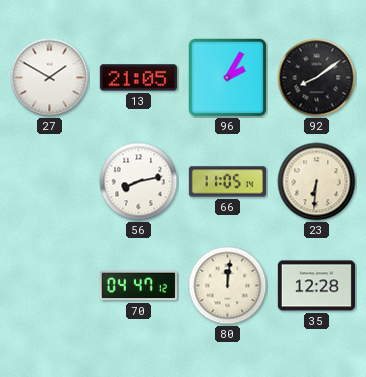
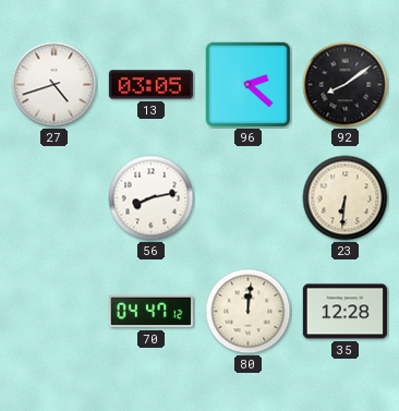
27: 1:50 -> 4:42 (55, 85)
13: 21:05 -> 03:05 (150, 85)
96: 2:05 -> 2:22 (249, 85)
66: 11:05 -> none (227, 182)
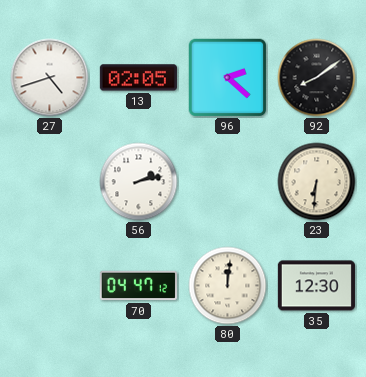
13: 03:05 -> 02:05 (138, 78)
56: 8:13 -> 2:13 (139, 182)
35: 12:28 -> 12:30 (316, 286)
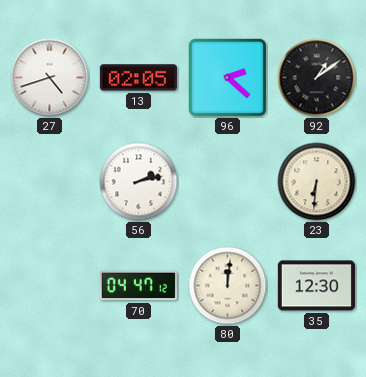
92: 8:09 -> 1:09 (317, 78)
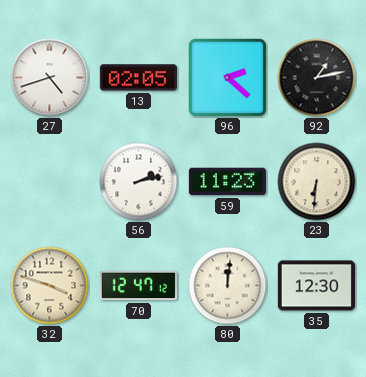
92: 1:09 -> 1:13 (317, 78)
59: none -> 11:23 (227, 182)
32: none -> 3:48 (50, 286)
70: 04:47 -> 12:47 (138, 286)
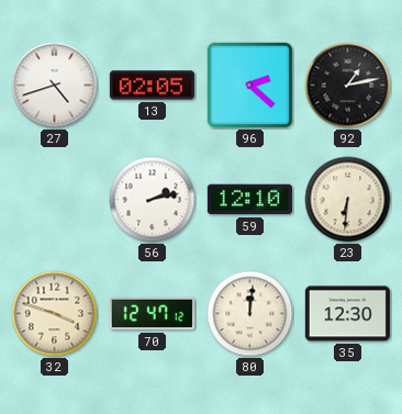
59: 11:23 -> 12:10 (249, 200)
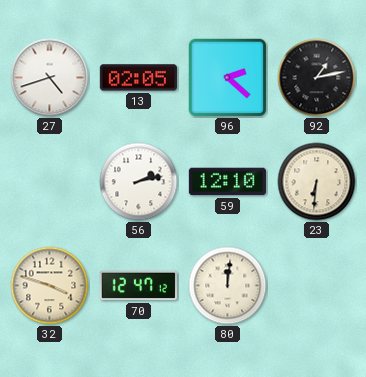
35: 12:30 -> none (347, 314)
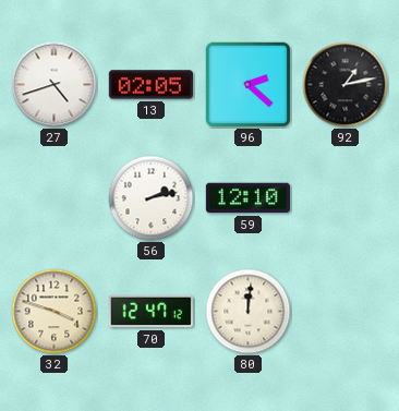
23: 6:31 -> none (317, 182)
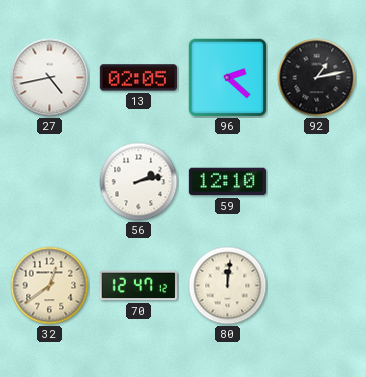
27: 4:42 -> 4:43 (50, 78)
32: 3:48 -> 12:39 (50, 286)
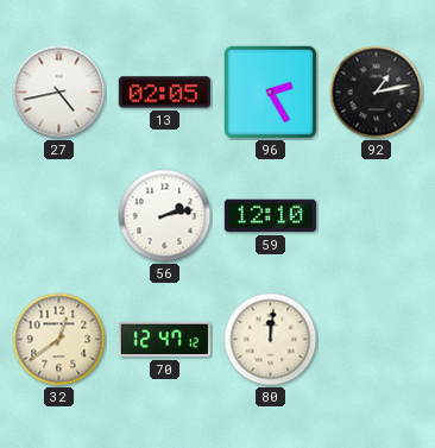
96: 2:22 -> 2:25 (271, 93)
